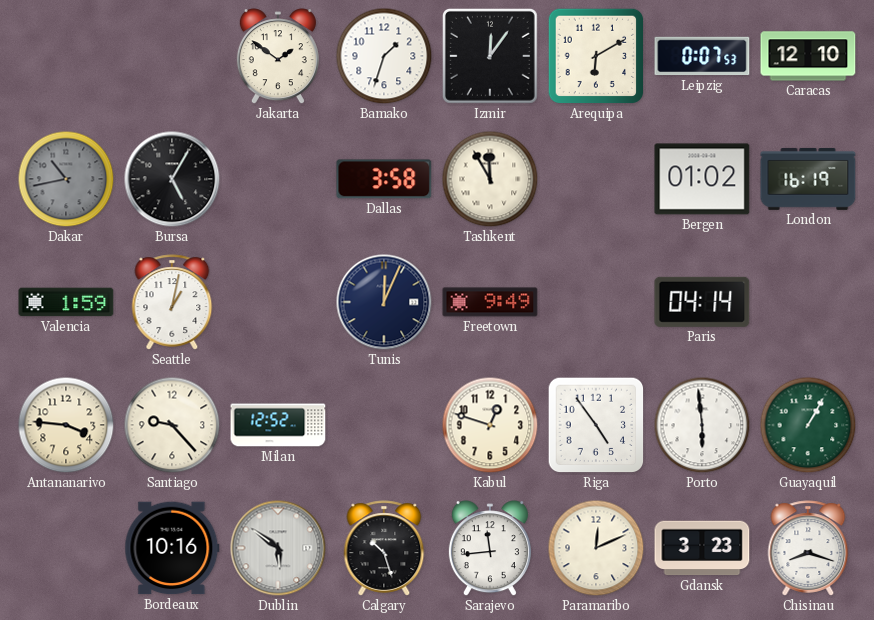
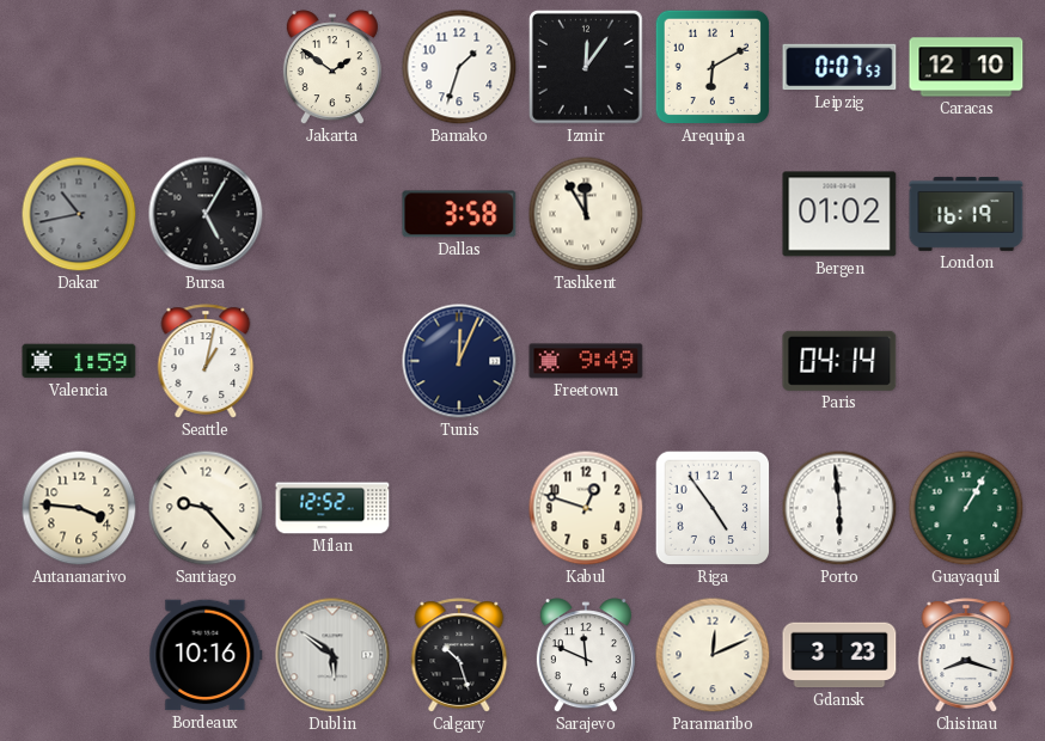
Sarajevo: 11:44 -> 11:49 (586, 656)
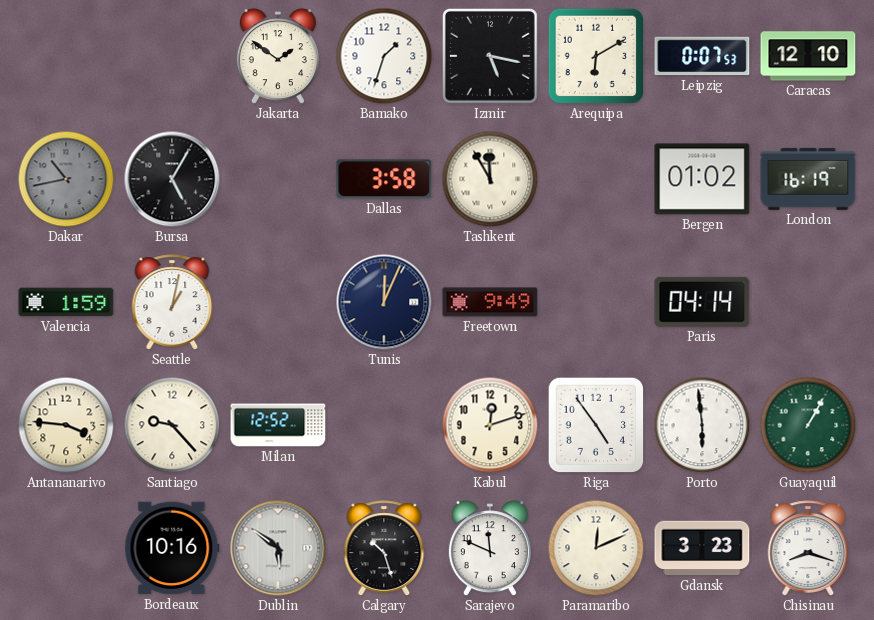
Izmir: 12:06 -> 5:17 (490, 56)
Kabul: 12:48 -> 12:12 (490, 425)
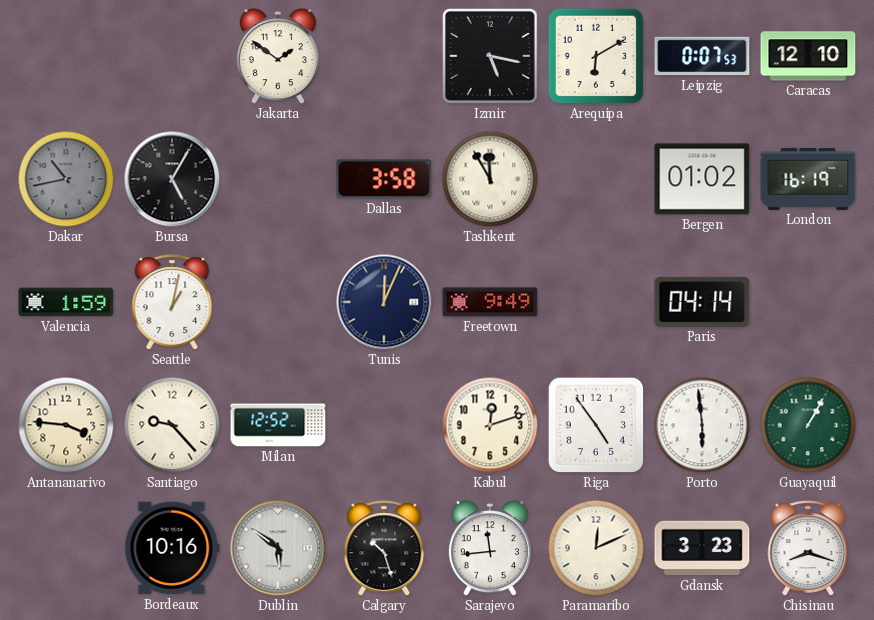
Bamako: 1:33 -> none (384, 56)
Sarajevo: 11:49 -> 11:44 (490, 549)
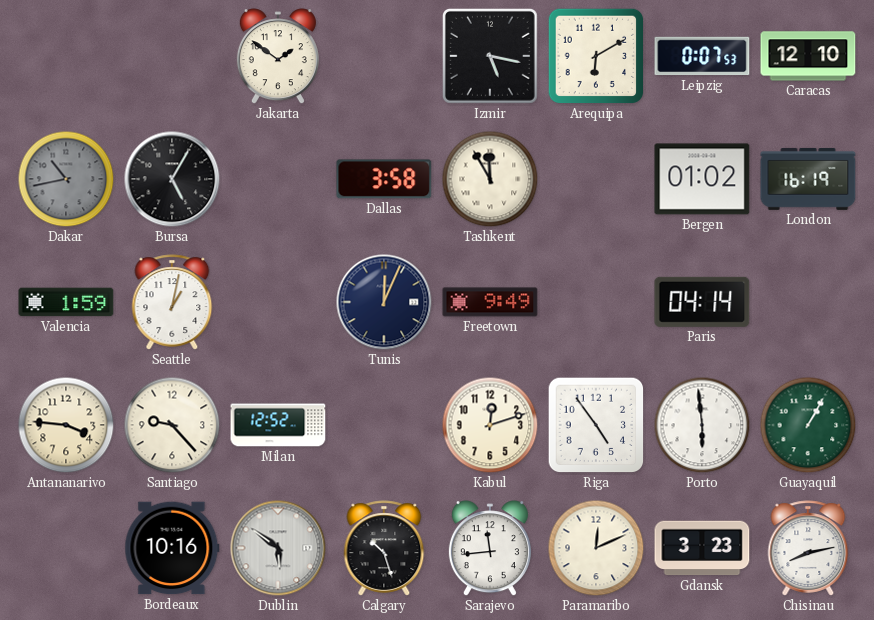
Chisinau: 8:18 -> 8:13 (808, 548)
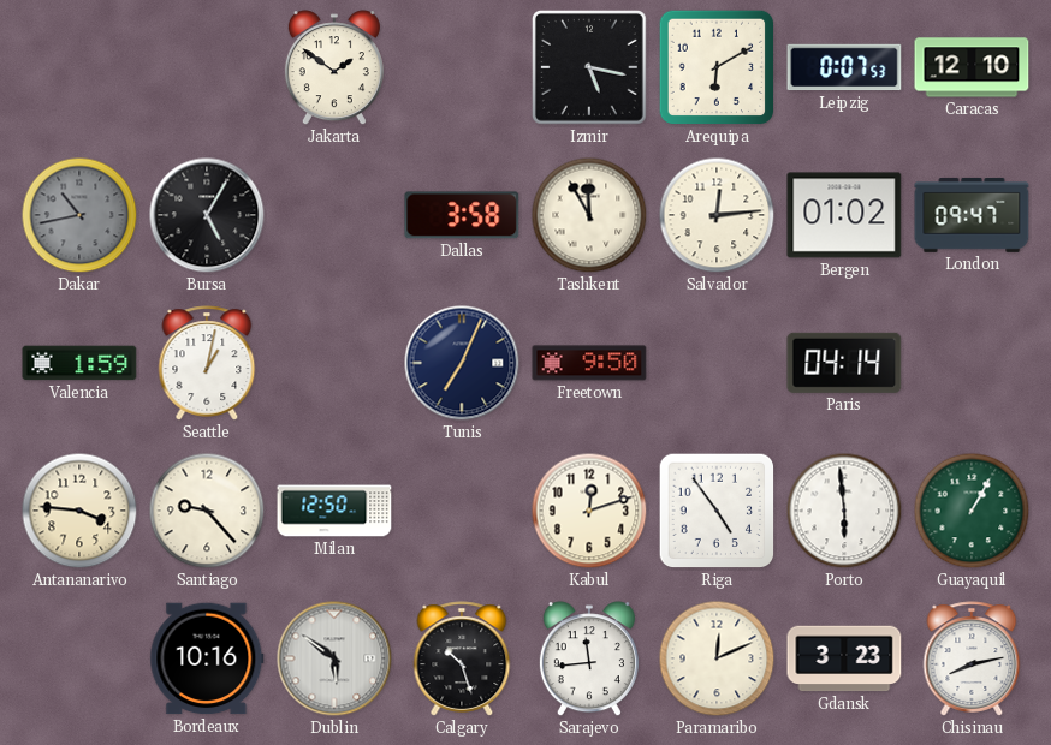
Salvador: none -> 12:14 (717, 215)
London: 16:19 -> 09:47 (972, 215)
Tunis: 12:04 -> 7:04 (462, 363)
Freetown: 9:49 -> 9:50 (589, 363)
Milan: 12:52 -> 12:50 (334, 511)
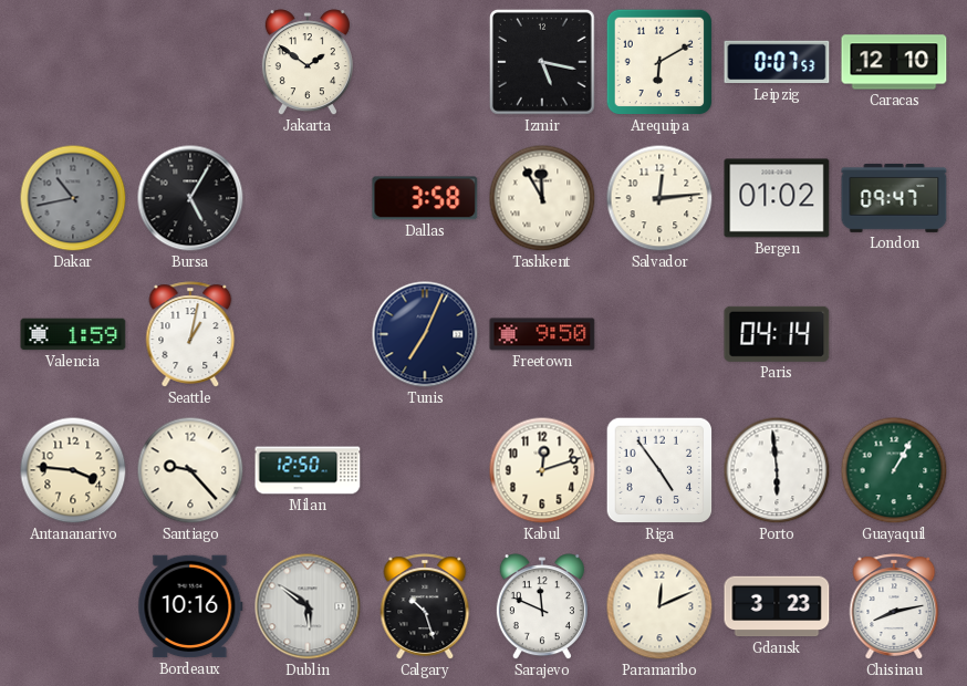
Sarajevo: 11:44 -> 11:49 (542, 607)
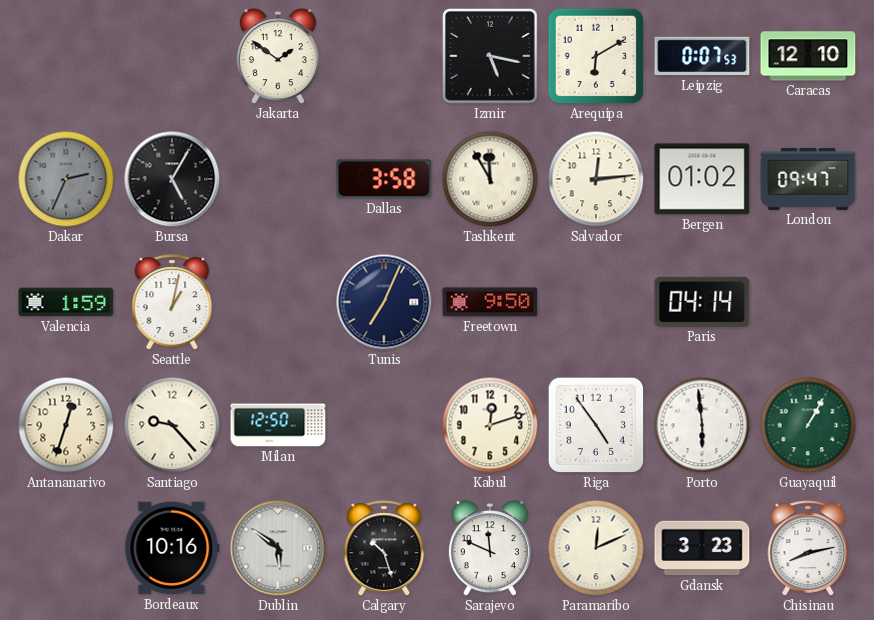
Dakar: 10:43 -> 2:34 (66, 179)
Antananarivo: 3:46 -> 12:33 (66, 425)
